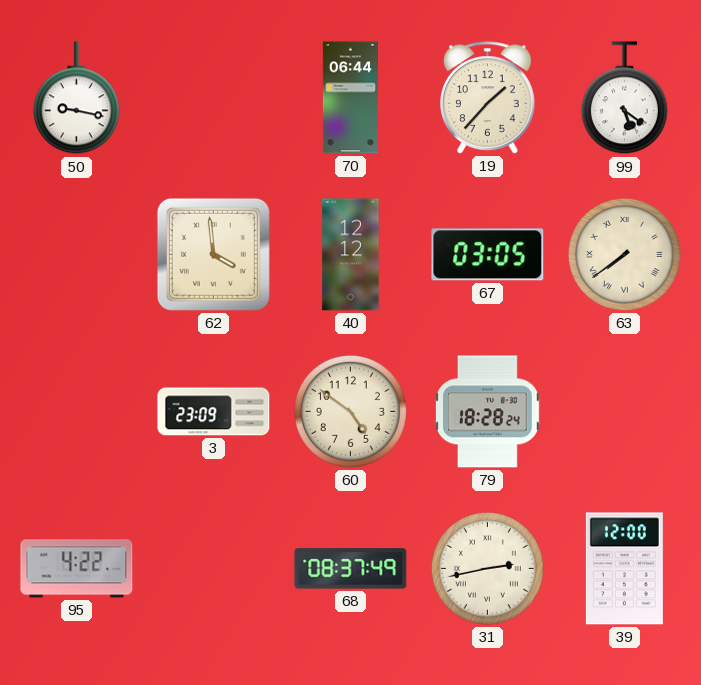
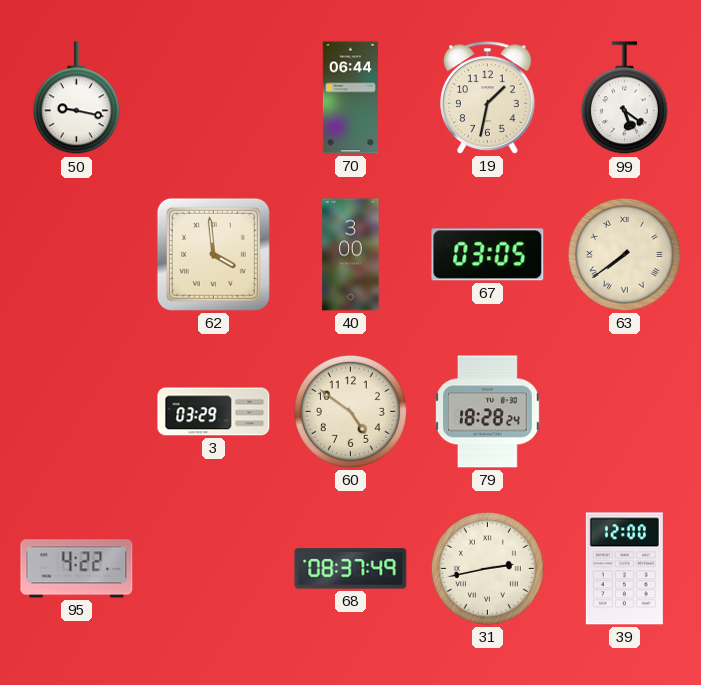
19: 1:37 -> 1:32 (488, 98)
40: 12:12 -> 3:00 (351, 255)
3: 23:09 -> 03:29 (214, 412)
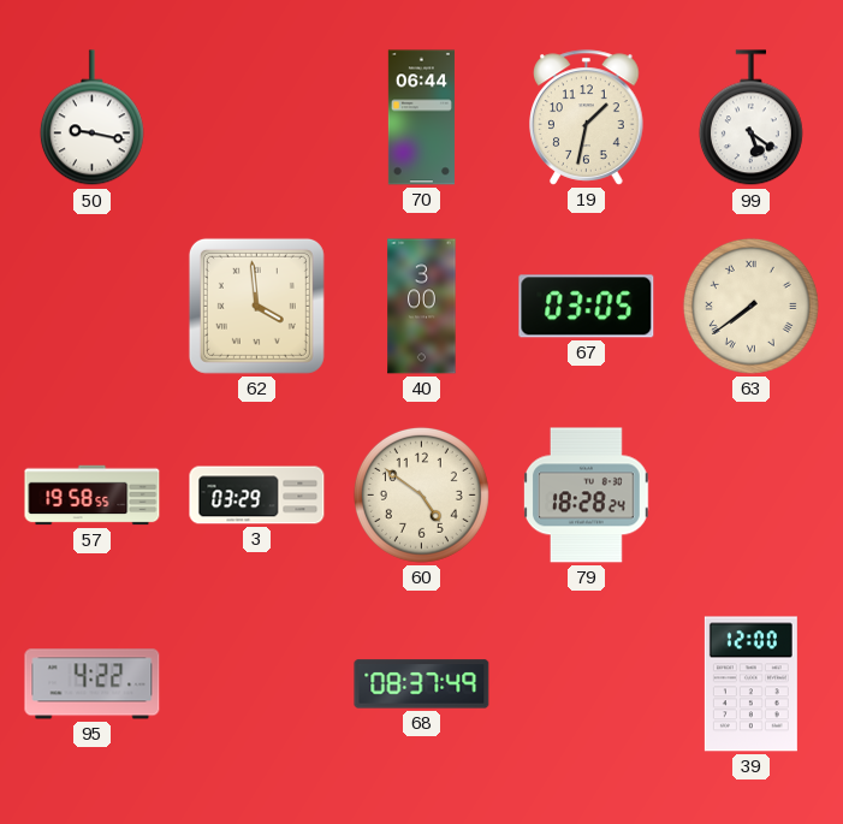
57: none -> 19:58 (93, 496)
31: 2:43 -> none (487, 568)
